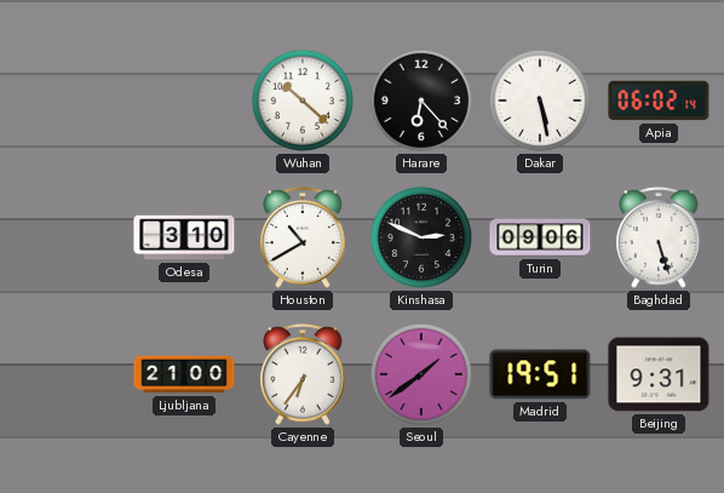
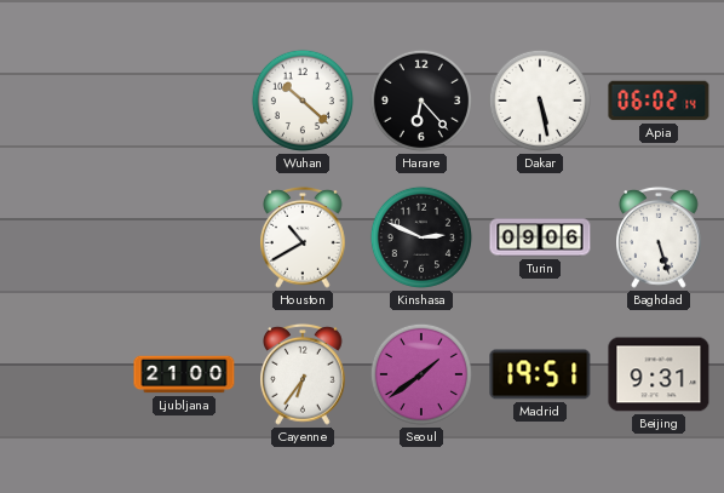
Odesa: 3:10 -> none (184, 237)
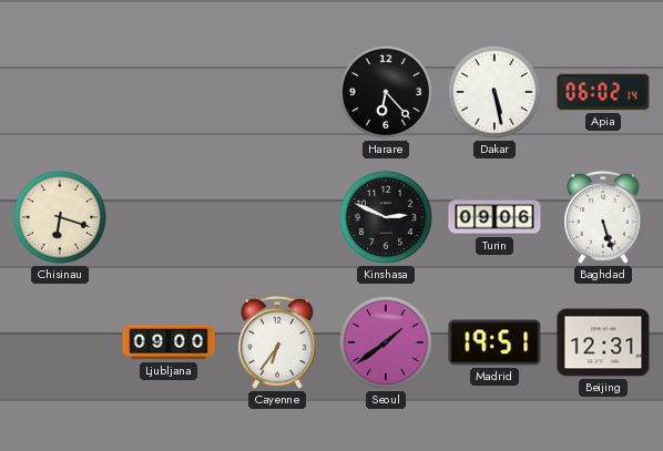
Wuhan: 10:22 -> none (303, 101)
Chisinau: none -> 6:18 (60, 217)
Houston: 10:40 -> none (303, 237)
Ljubljana: 21:00 -> 09:00 (169, 342)
Beijing: 9:31 -> 12:31 (603, 342)
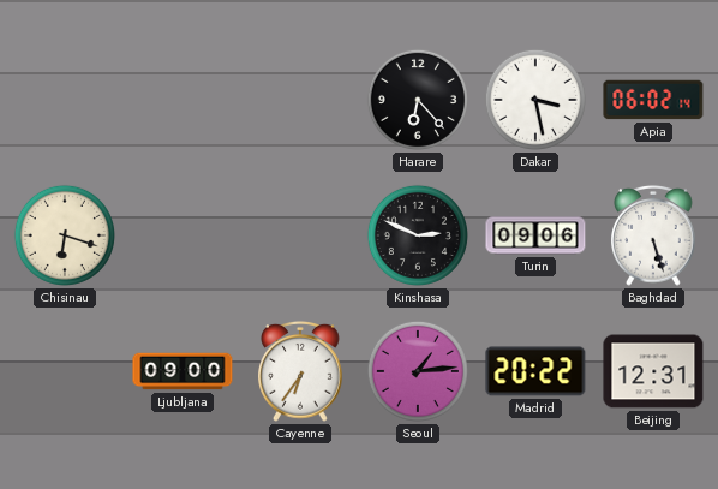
Dakar: 5:28 -> 3:28 (535, 100)
Seoul: 1:39 -> 1:14 (418, 371)
Madrid: 19:51 -> 20:22 (535, 371)
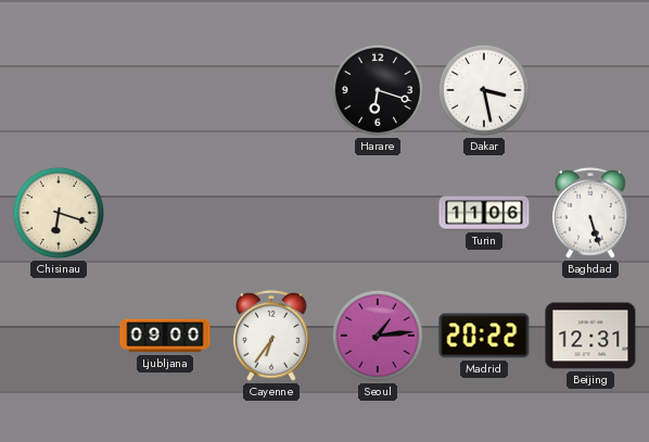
Harare: 6:23 -> 6:18 (378, 90)
Apia: 06:02 -> none (653, 100)
Kinshasa: 2:49 -> none (418, 235)
Turin: 09:06 -> 11:06 (484, 213)
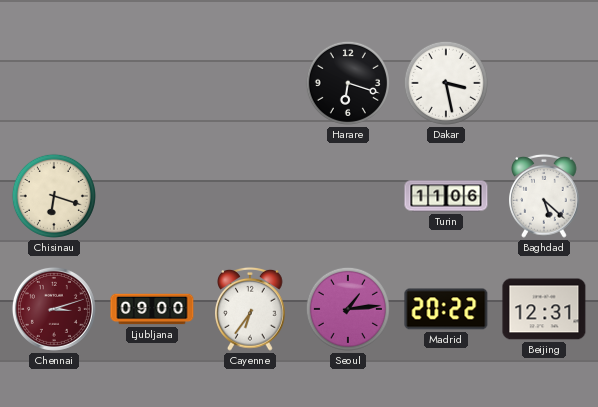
Baghdad: 5:27 -> 5:22 (544, 196)
Chennai: none -> 3:12 (54, 309)
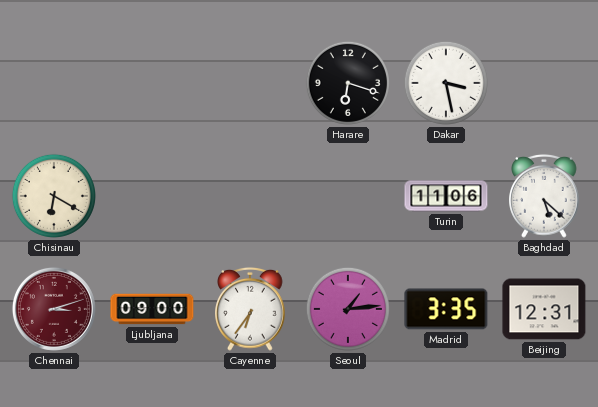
Chisinau: 6:18 -> 6:20 (54, 196)
Madrid: 20:22 -> 3:35 (446, 309)
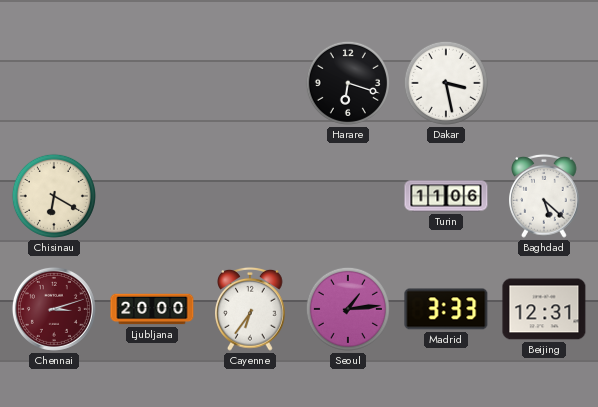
Ljubljana: 09:00 -> 20:00 (152, 309)
Madrid: 3:35 -> 3:33 (446, 309)
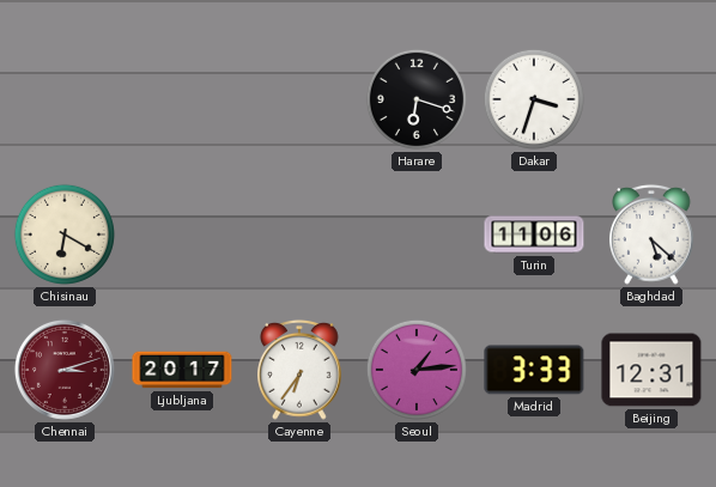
Dakar: 3:28 -> 3:33 (534, 99)
Ljubljana: 20:00 -> 20:17 (182, 370)
